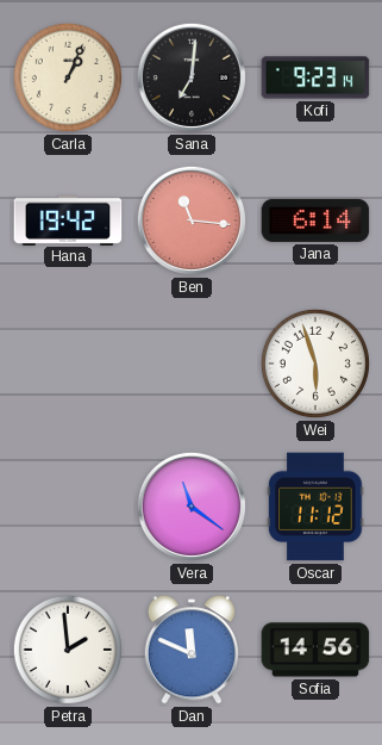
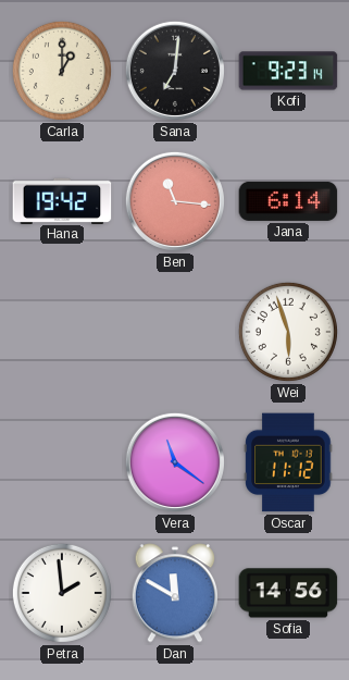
Carla: 1:04 -> 1:00 (62, 71)
Dan: 11:49 -> 11:50 (175, 593)
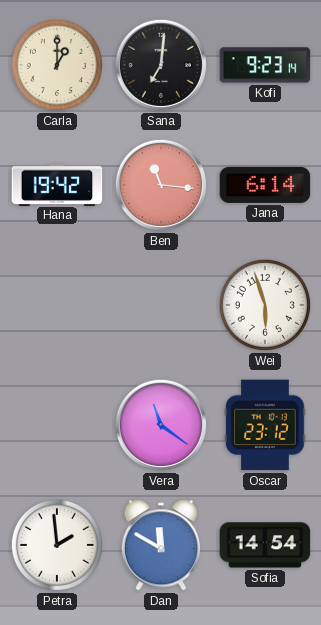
Oscar: 11:12 -> 23:12 (265, 425)
Sofia: 14:56 -> 14:54 (265, 545)
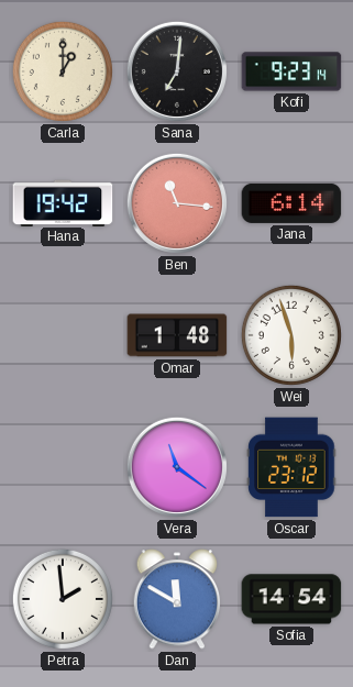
Omar: none -> 1:48 (177, 335)
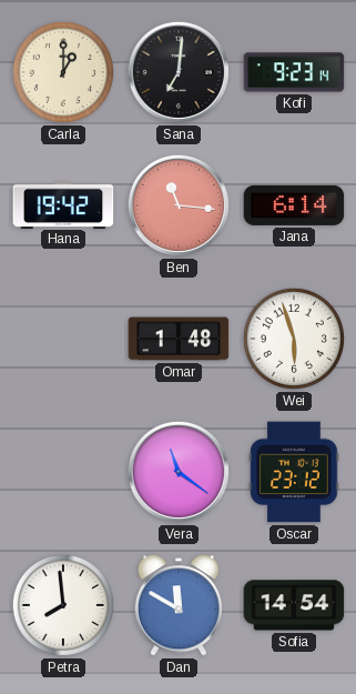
Petra: 1:59 -> 7:59 (63, 605)
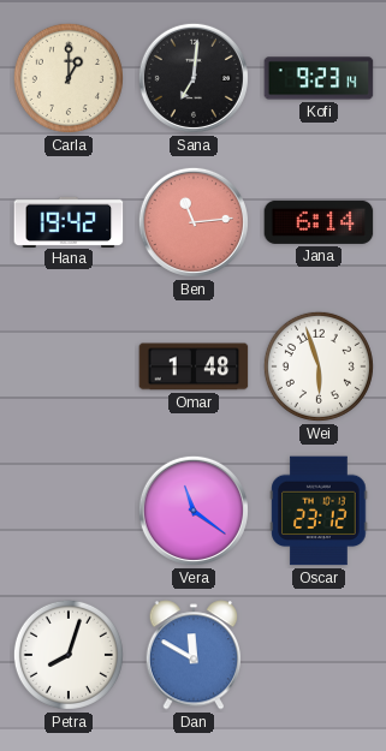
Ben: 11:16 -> 11:14 (194, 222)
Petra: 7:59 -> 8:03 (69, 655)
Sofia: 14:54 -> none (294, 605)
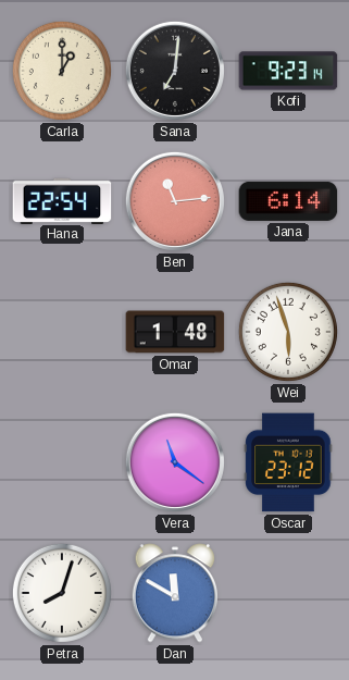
Hana: 19:42 -> 22:54 (62, 200)
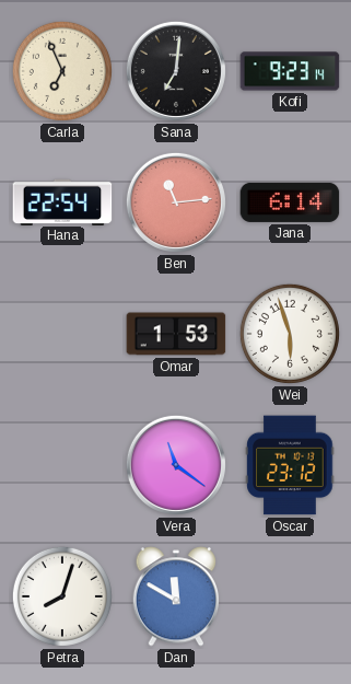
Carla: 1:00 -> 6:56 (62, 71)
Omar: 1:48 -> 1:53 (176, 334)
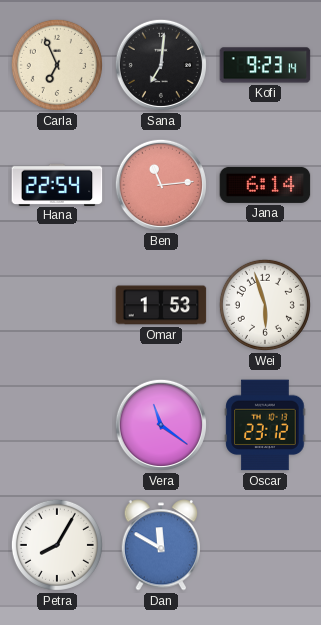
Petra: 8:03 -> 8:05 (57, 545)
